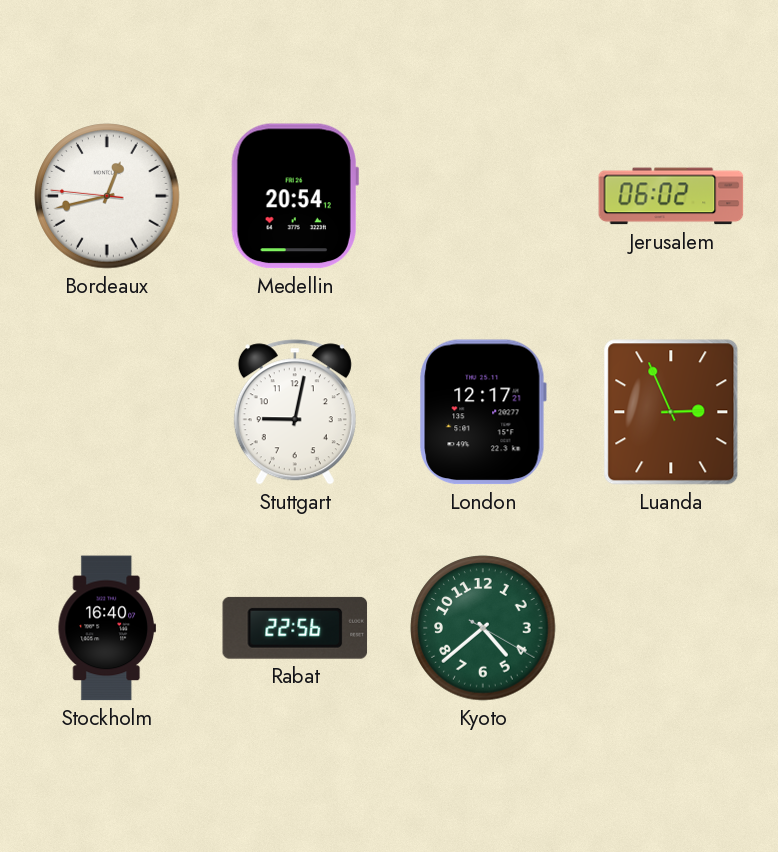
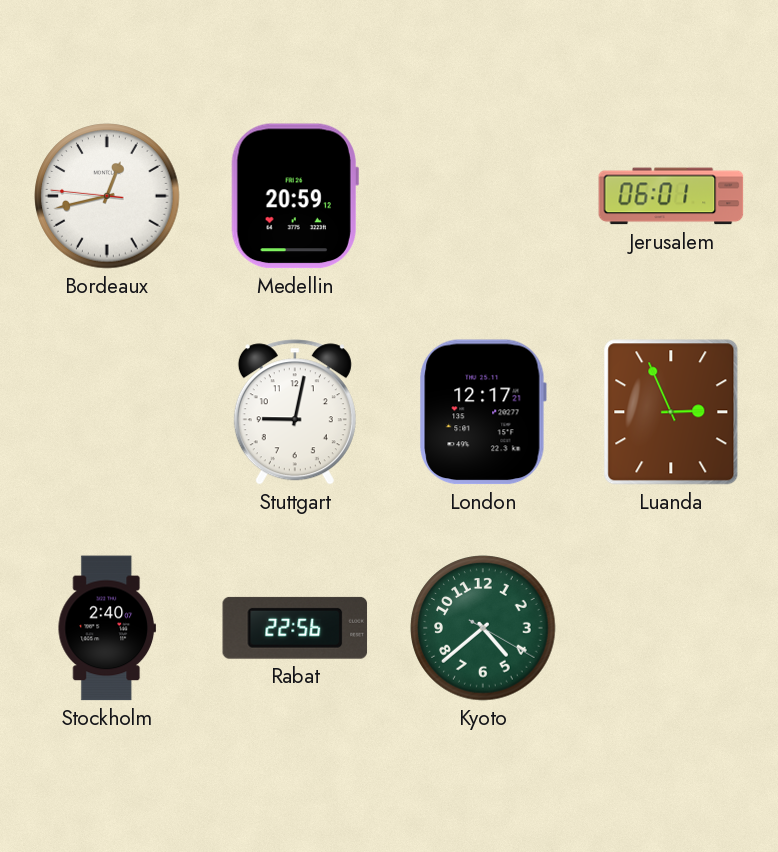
Medellin: 20:54 -> 20:59 (295, 196)
Jerusalem: 06:02 -> 06:01 (671, 196)
Stockholm: 16:40 -> 2:40 (106, 628)
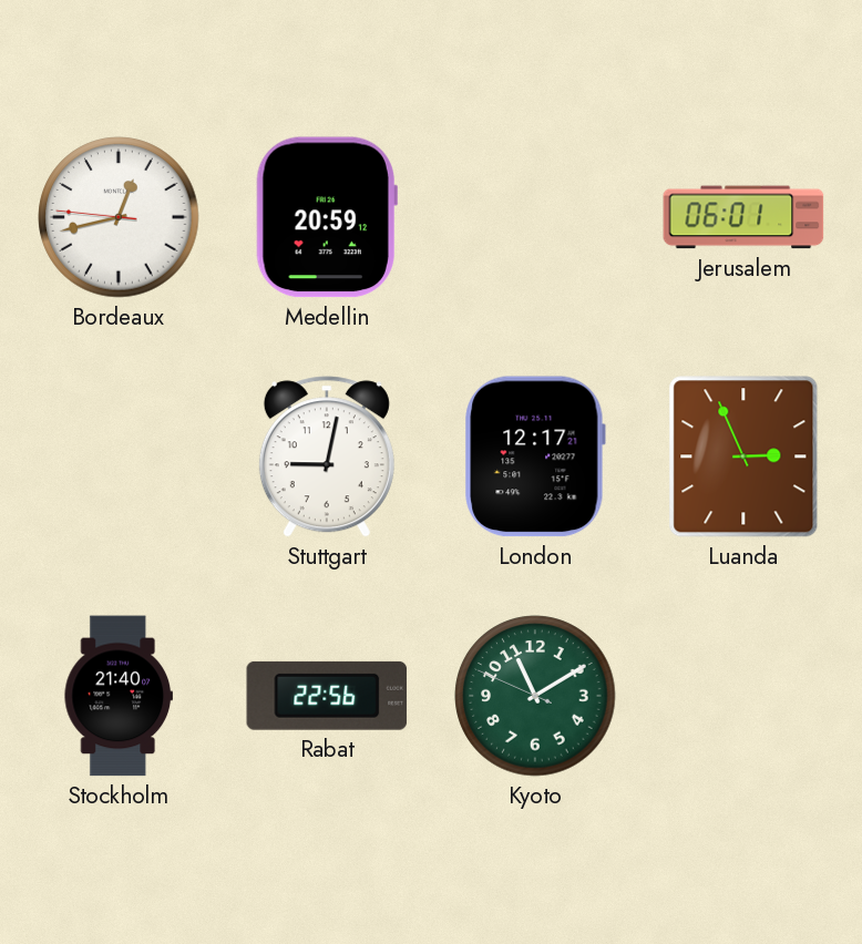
Stockholm: 2:40 -> 21:40 (117, 696)
Kyoto: 4:38 -> 11:09 (535, 696)
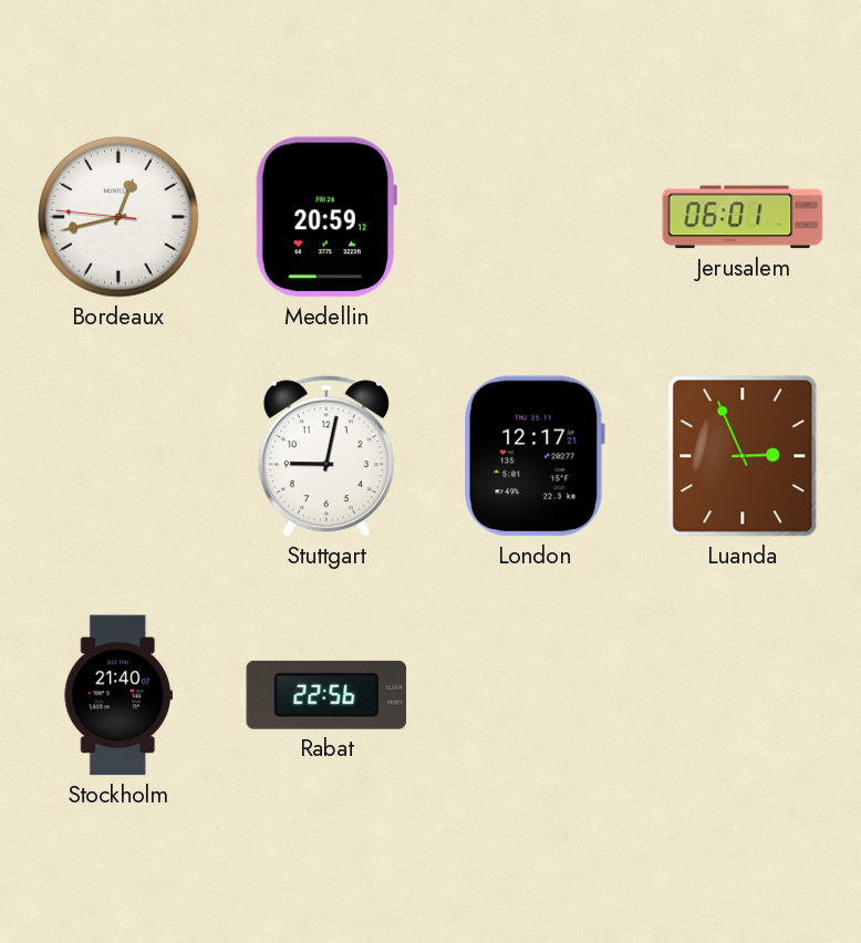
Kyoto: 11:09 -> none (535, 696)
